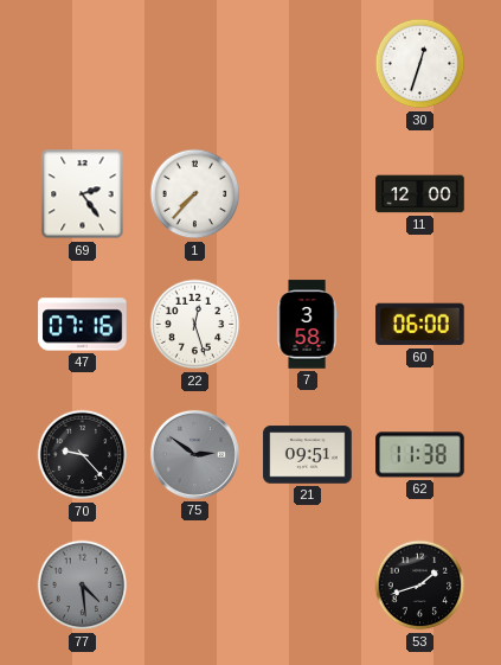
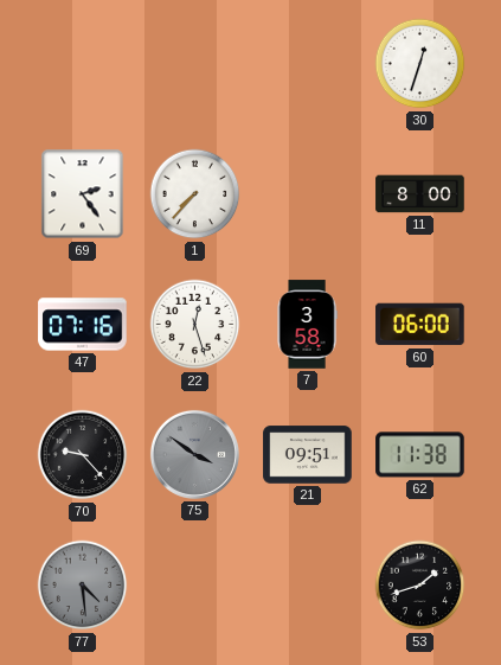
11: 12:00 -> 8:00 (420, 194)
75: 2:51 -> 3:51 (194, 454)
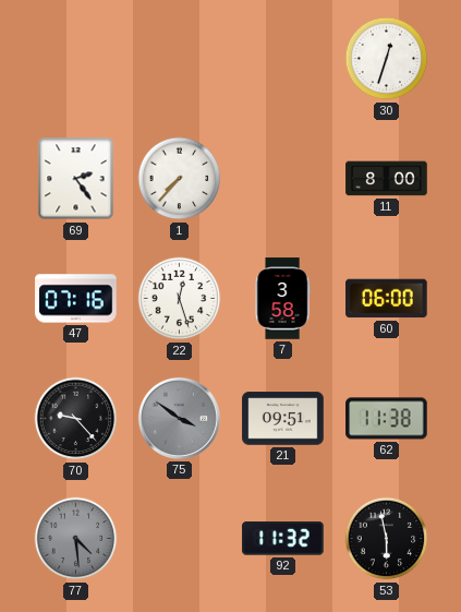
92: none -> 11:32 (283, 539)
53: 1:42 -> 5:58 (387, 539)
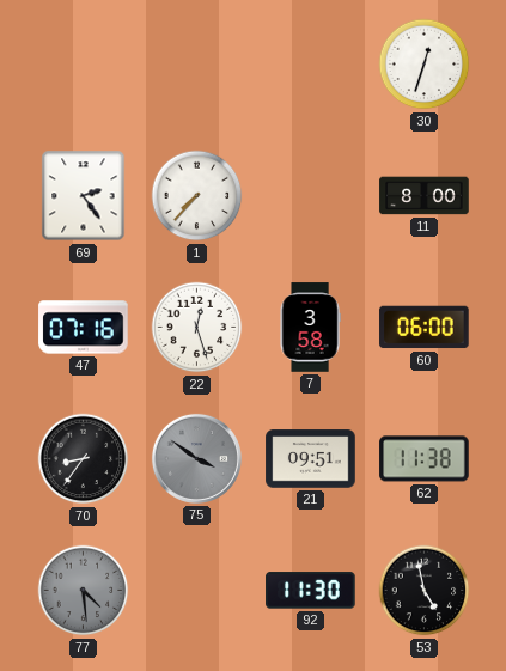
70: 9:23 -> 8:36 (84, 459)
92: 11:32 -> 11:30 (311, 591)
53: 5:58 -> 4:58 (425, 591)
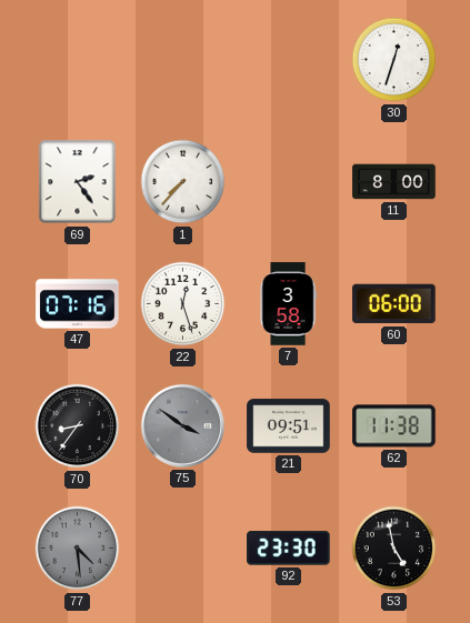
92: 11:30 -> 23:30 (289, 549)
